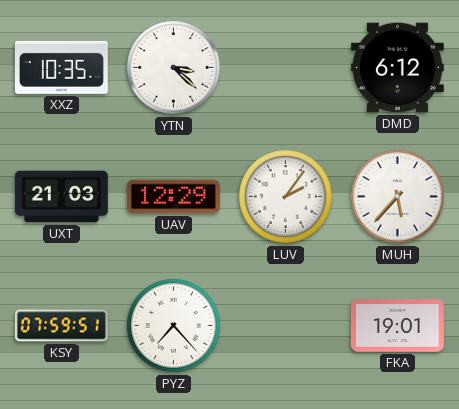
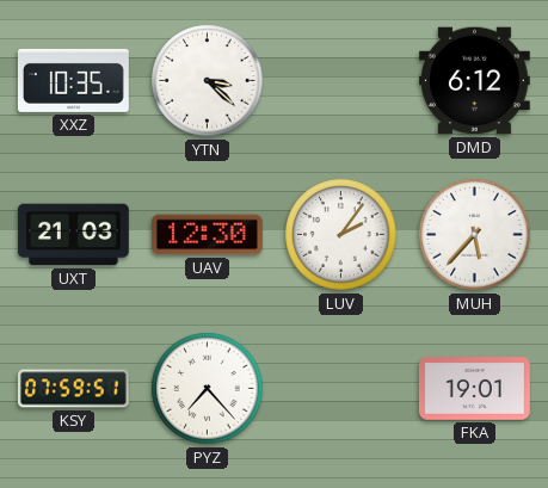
UAV: 12:29 -> 12:30 (207, 235)
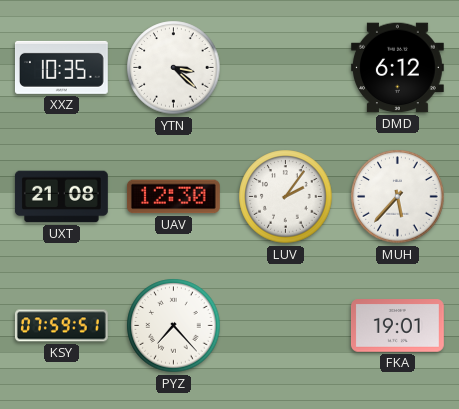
UXT: 21:03 -> 21:08 (61, 197)
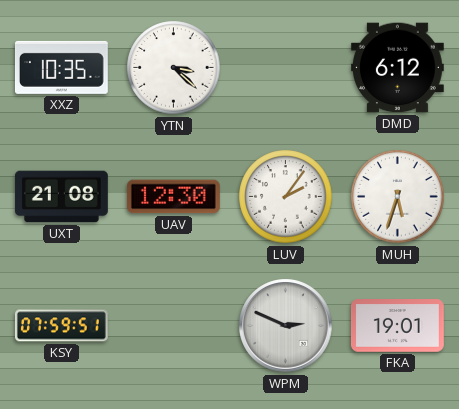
MUH: 5:37 -> 5:33 (398, 197)
PYZ: 7:23 -> none (174, 326)
WPM: none -> 2:49 (286, 326)
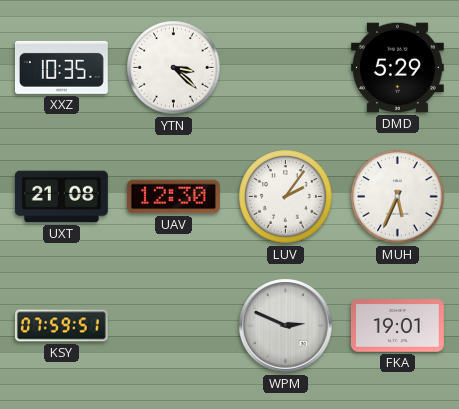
DMD: 6:12 -> 5:29 (397, 68)
MUH: 5:33 -> 5:34 (398, 197)
